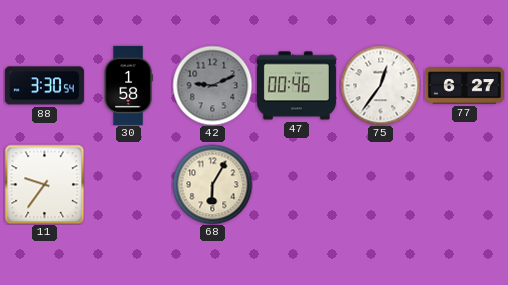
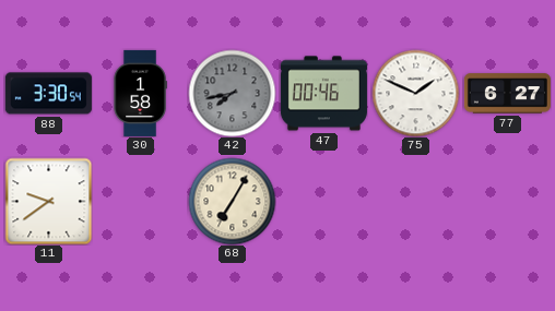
42: 9:11 -> 7:43 (232, 93)
75: 12:36 -> 1:49 (415, 93)
11: 9:36 -> 9:39 (48, 201)
68: 6:05 -> 7:05 (232, 201)
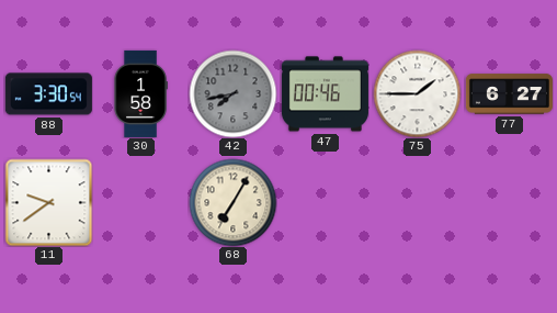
75: 1:49 -> 1:45 (417, 93)
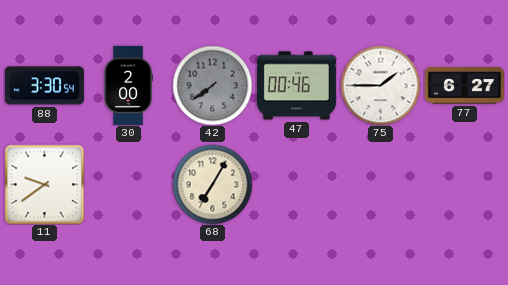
30: 1:58 -> 2:00 (128, 85)
42: 7:43 -> 7:39 (212, 85)
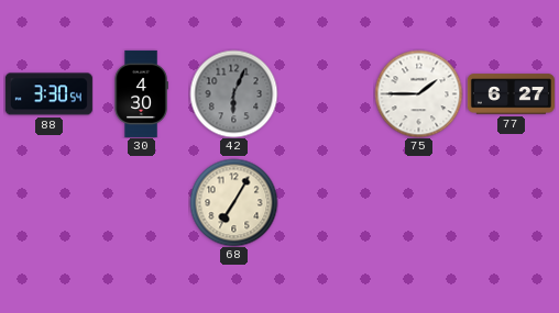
30: 2:00 -> 4:30 (141, 93)
42: 7:39 -> 6:04 (233, 93)
47: 00:46 -> none (296, 86)
11: 9:39 -> none (44, 184)
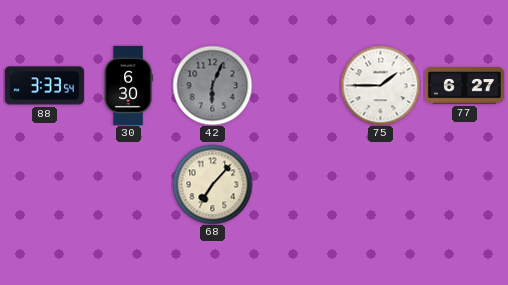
88: 3:30 -> 3:33 (44, 86)
30: 4:30 -> 6:30 (128, 85)
68: 7:05 -> 7:07 (212, 184)
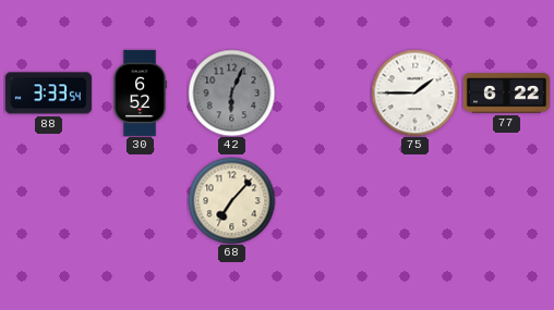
30: 6:30 -> 6:52 (140, 92)
77: 6:27 -> 6:22 (506, 94)
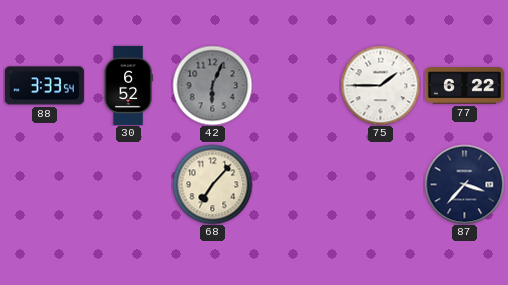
87: none -> 3:37 (464, 184)
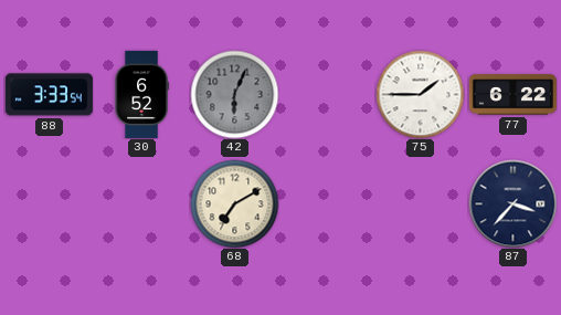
68: 7:07 -> 7:10 (234, 203)
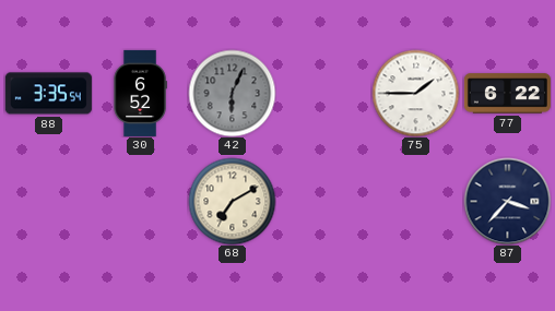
88: 3:33 -> 3:35 (48, 94)
